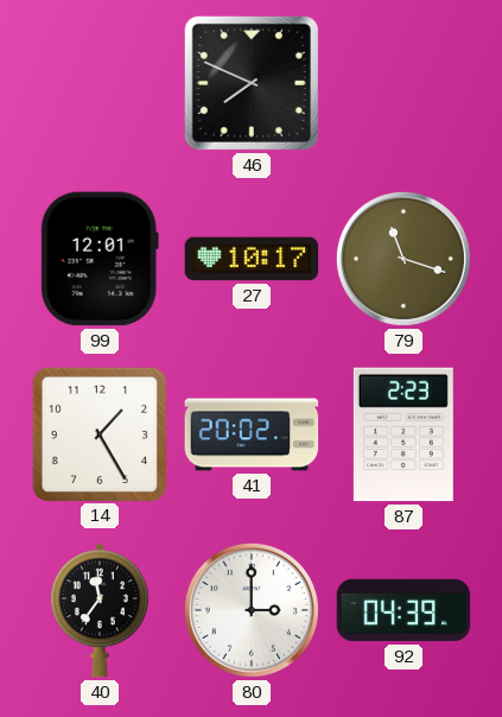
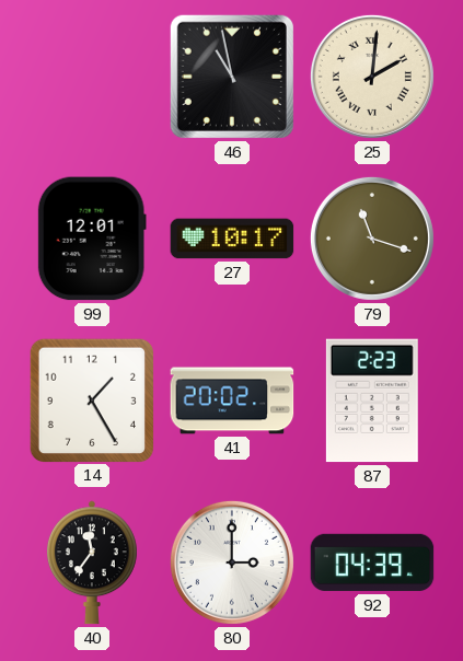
46: 7:49 -> 10:58 (232, 77)
25: none -> 2:01 (372, 77)
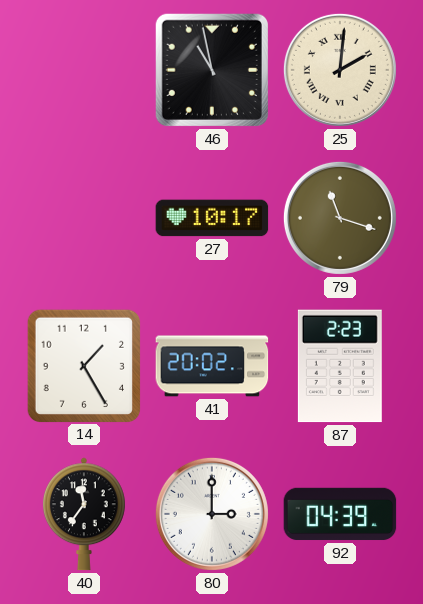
99: 12:01 -> none (92, 239)
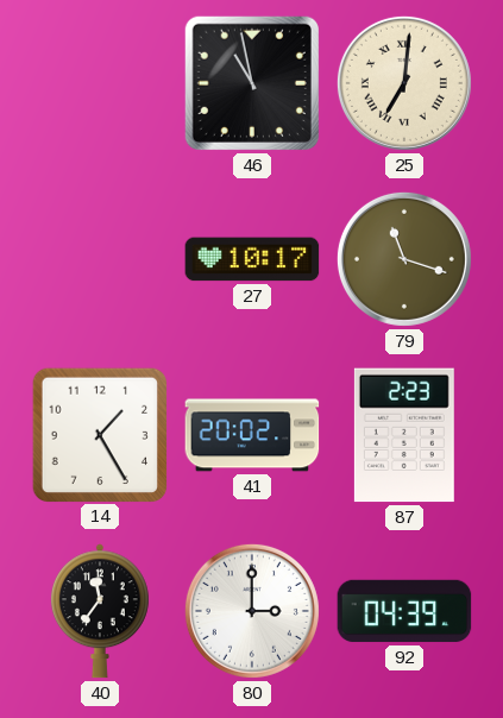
25: 2:01 -> 7:01 (404, 83)
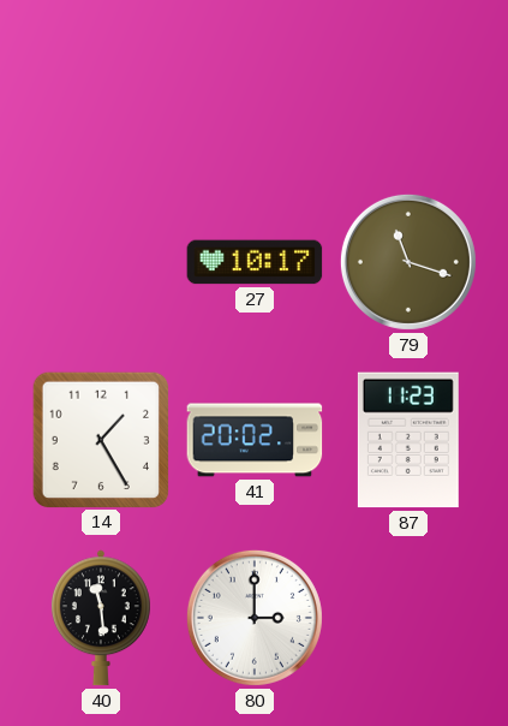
46: 10:58 -> none (252, 83)
25: 7:01 -> none (404, 83)
87: 2:23 -> 11:23 (408, 440)
40: 11:36 -> 11:29 (101, 618)
92: 04:39 -> none (404, 611)
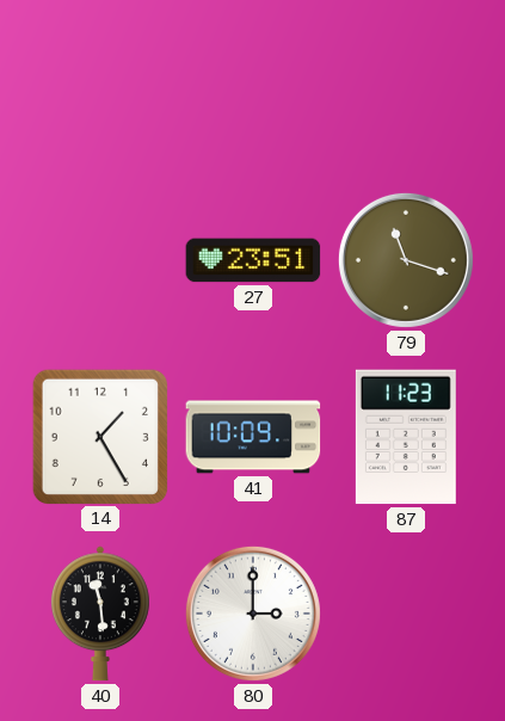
27: 10:17 -> 23:51 (253, 260)
41: 20:02 -> 10:09 (253, 437)
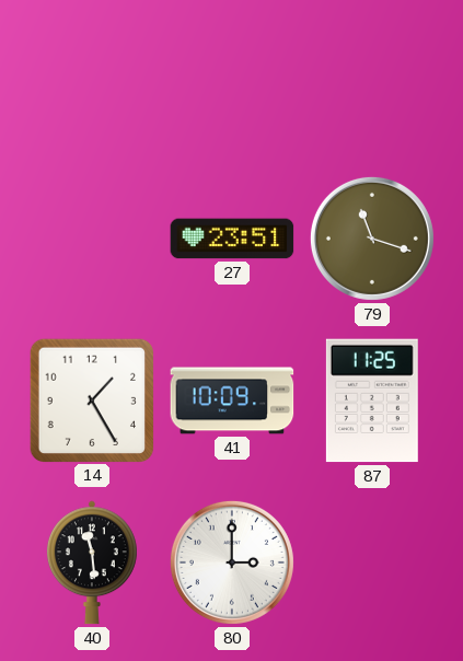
87: 11:23 -> 11:25 (372, 401)
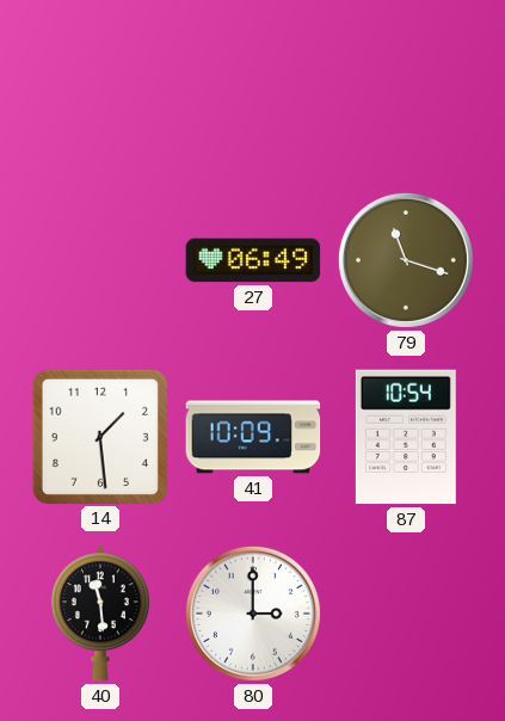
27: 23:51 -> 06:49 (253, 260)
14: 1:25 -> 1:29 (99, 436)
87: 11:25 -> 10:54 (406, 437)
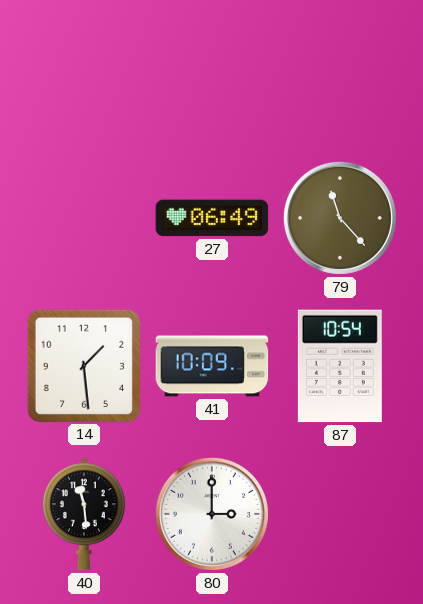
79: 11:18 -> 11:23 (340, 218)
